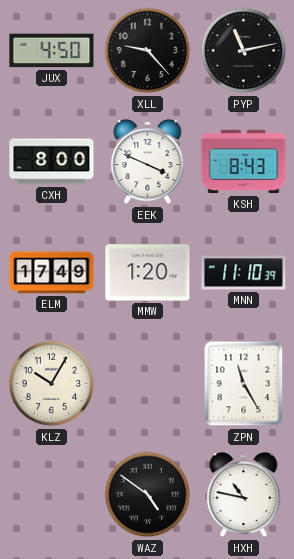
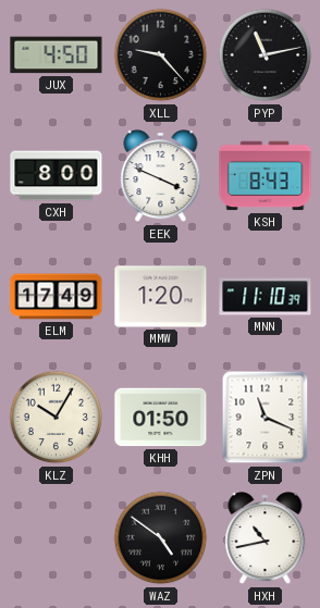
KHH: none -> 01:50 (161, 418)
ZPN: 11:25 -> 11:19 (266, 418)
HXH: 10:47 -> 10:43 (266, 539)
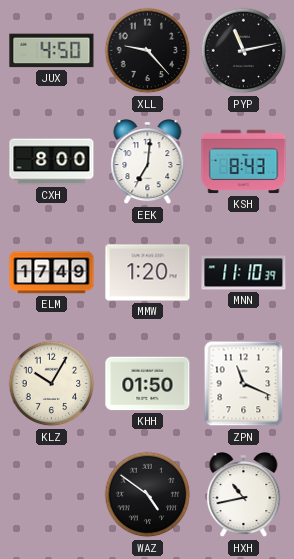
EEK: 3:49 -> 7:01 (148, 163)
